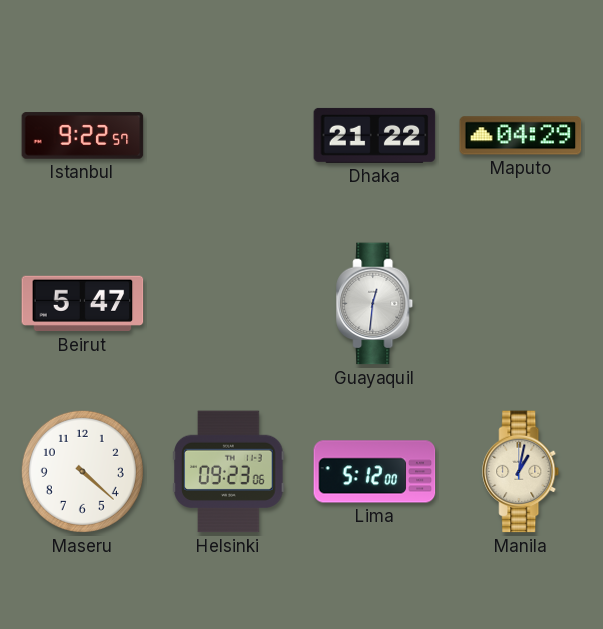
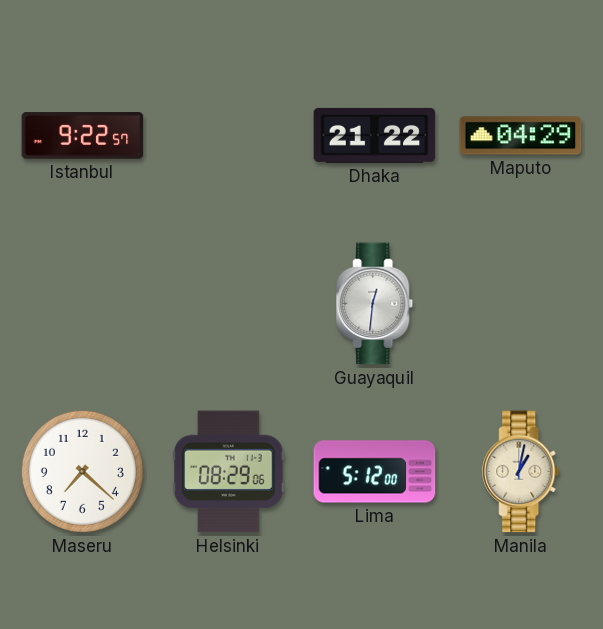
Beirut: 5:47 -> none (83, 304)
Maseru: 4:22 -> 7:22 (82, 471)
Helsinki: 09:23 -> 08:29 (229, 472)
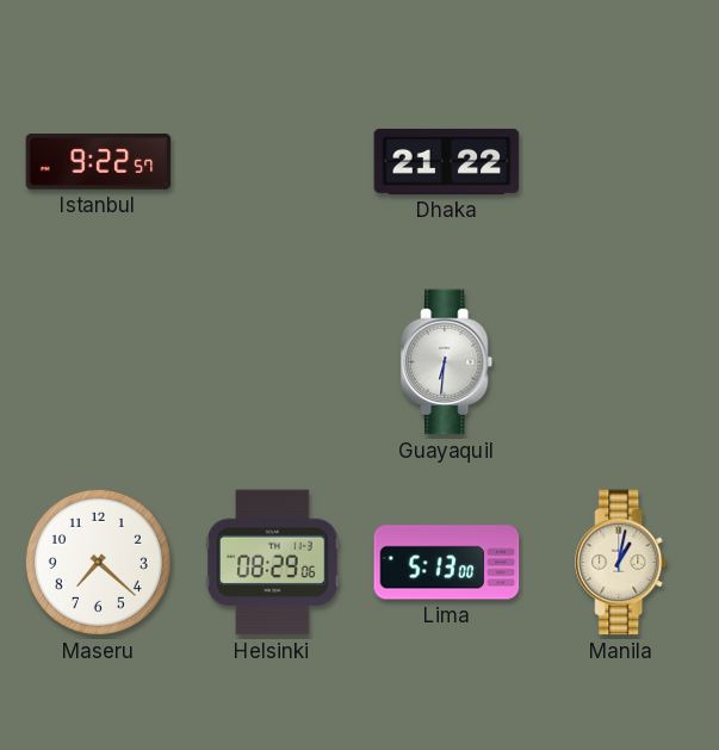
Maputo: 04:29 -> none (521, 136)
Guayaquil: 12:31 -> 6:31 (447, 362)
Lima: 5:12 -> 5:13 (447, 563)
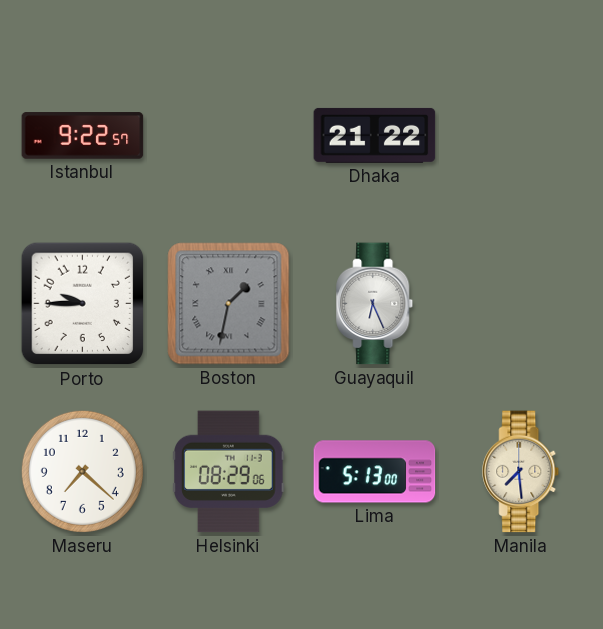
Porto: none -> 9:45 (83, 304)
Boston: none -> 1:32 (229, 304)
Guayaquil: 6:31 -> 6:26 (375, 304)
Manila: 1:02 -> 7:29 (521, 472)
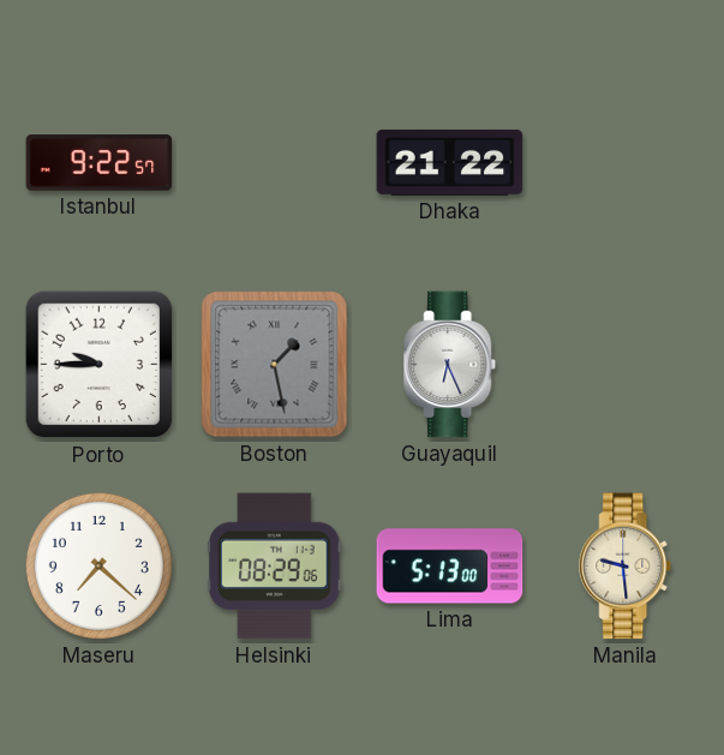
Boston: 1:32 -> 1:28 (275, 365)
Manila: 7:29 -> 9:29 (626, 567)
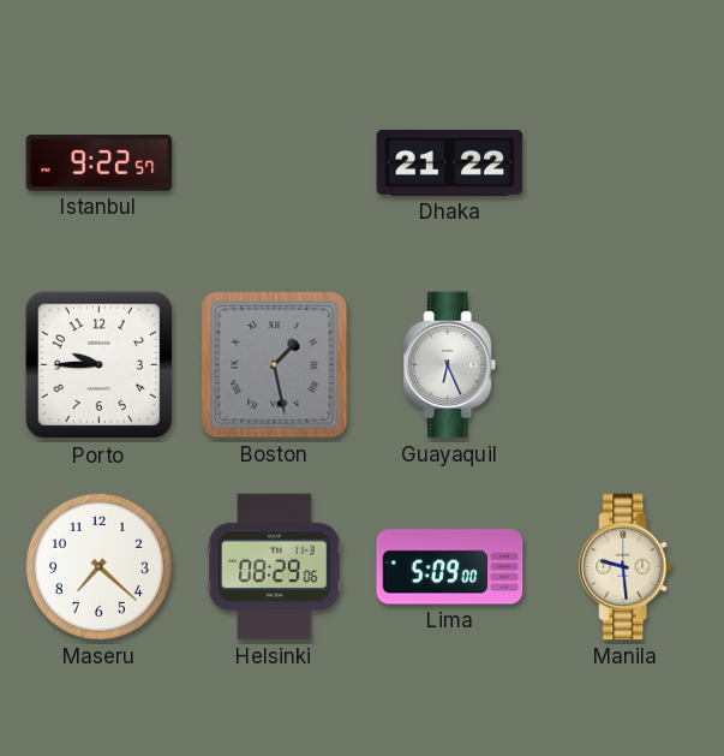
Lima: 5:13 -> 5:09 (450, 567)
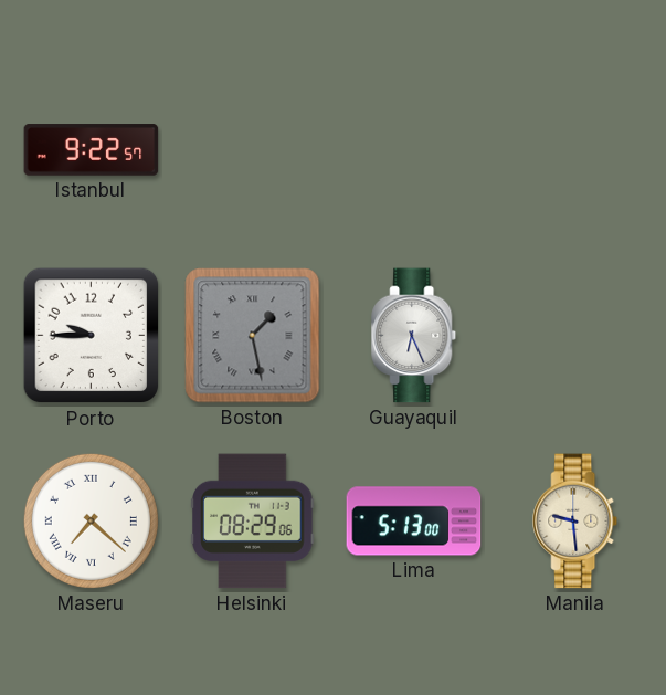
Dhaka: 21:22 -> none (450, 162)
Maseru numerals: Arabic -> Roman (91, 520)
Lima: 5:09 -> 5:13 (414, 522)
